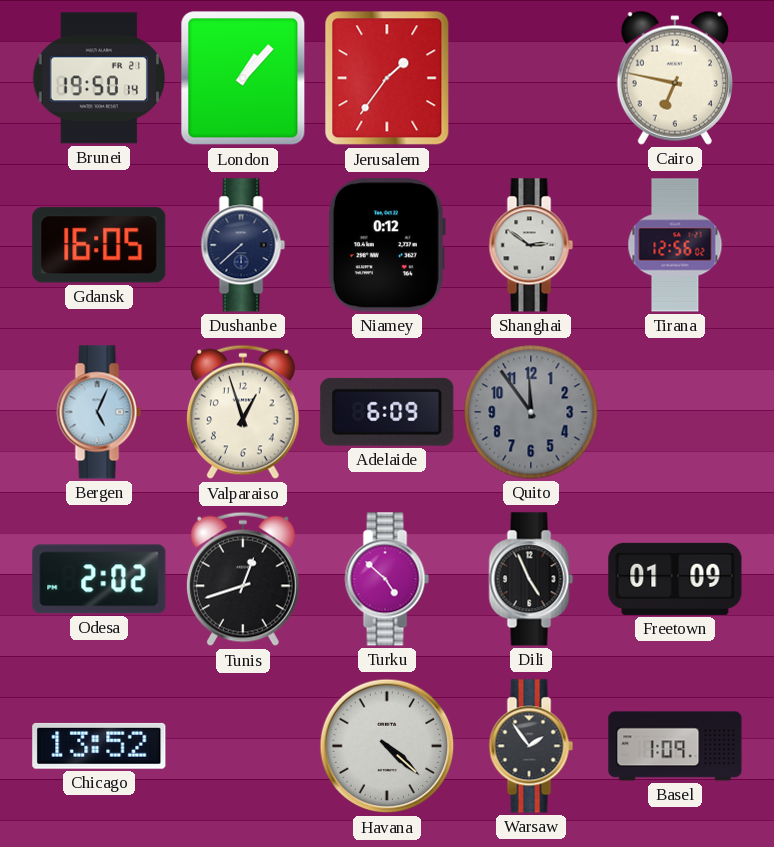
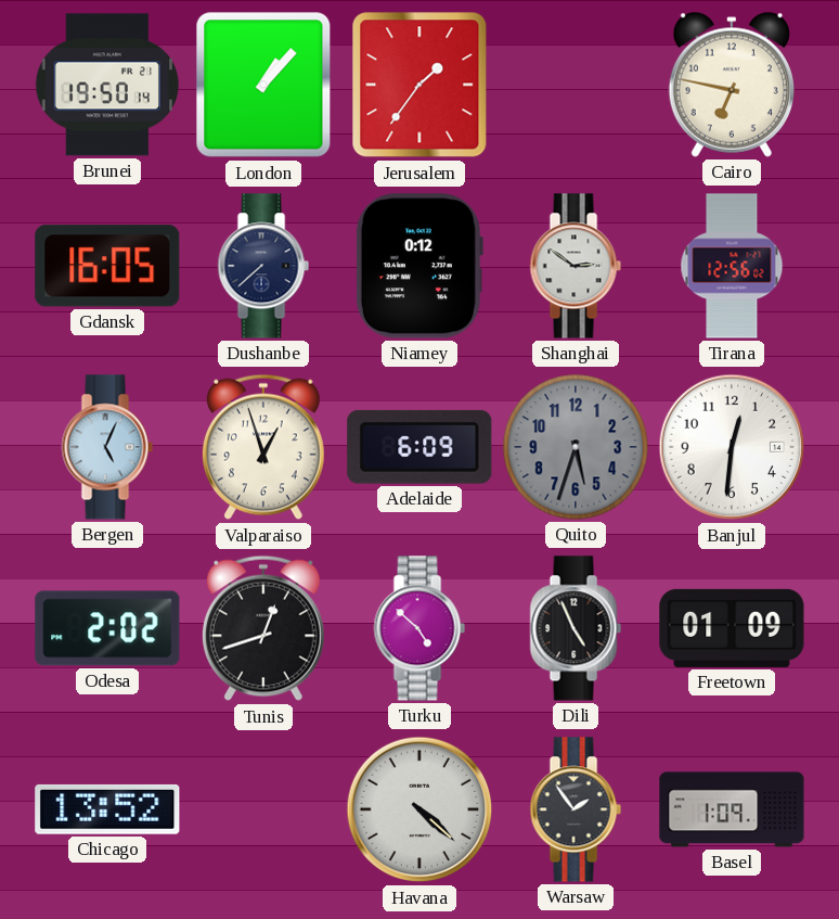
Quito: 11:54 -> 5:33 (576, 447)
Banjul: none -> 12:31 (732, 447)
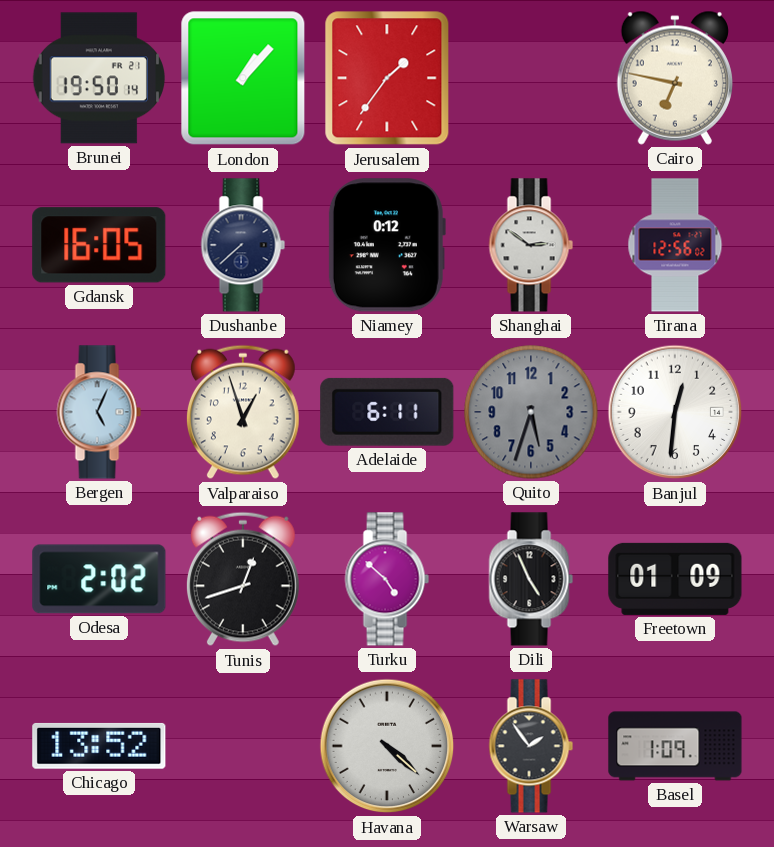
Adelaide: 6:09 -> 6:11 (387, 412)
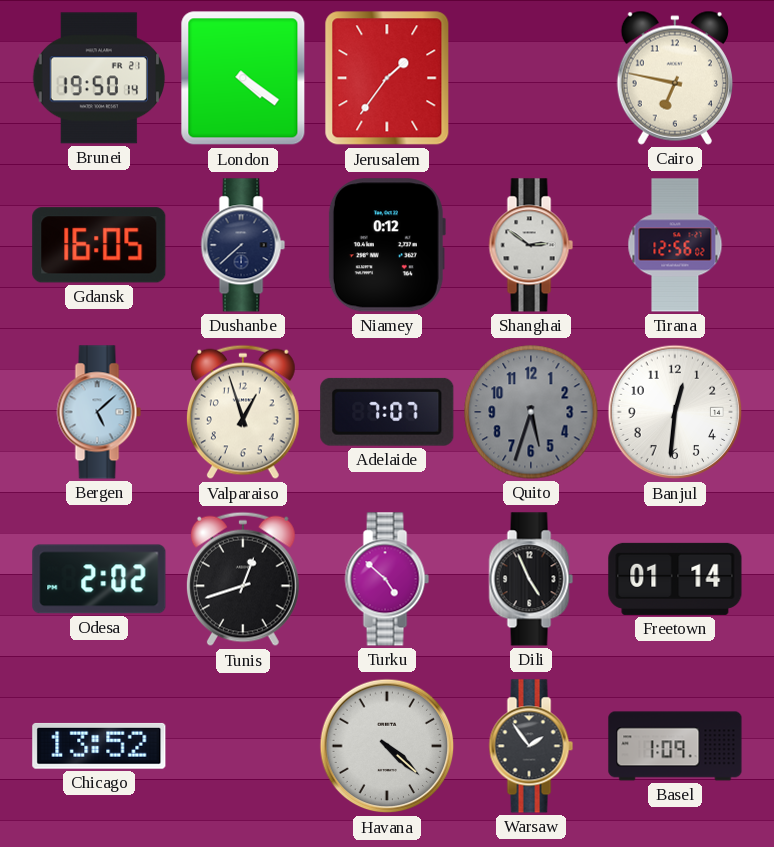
London: 1:07 -> 4:21 (243, 78)
Bergen: 5:04 -> 5:08 (99, 412)
Adelaide: 6:11 -> 7:07 (387, 412)
Freetown: 01:09 -> 01:14 (675, 579)
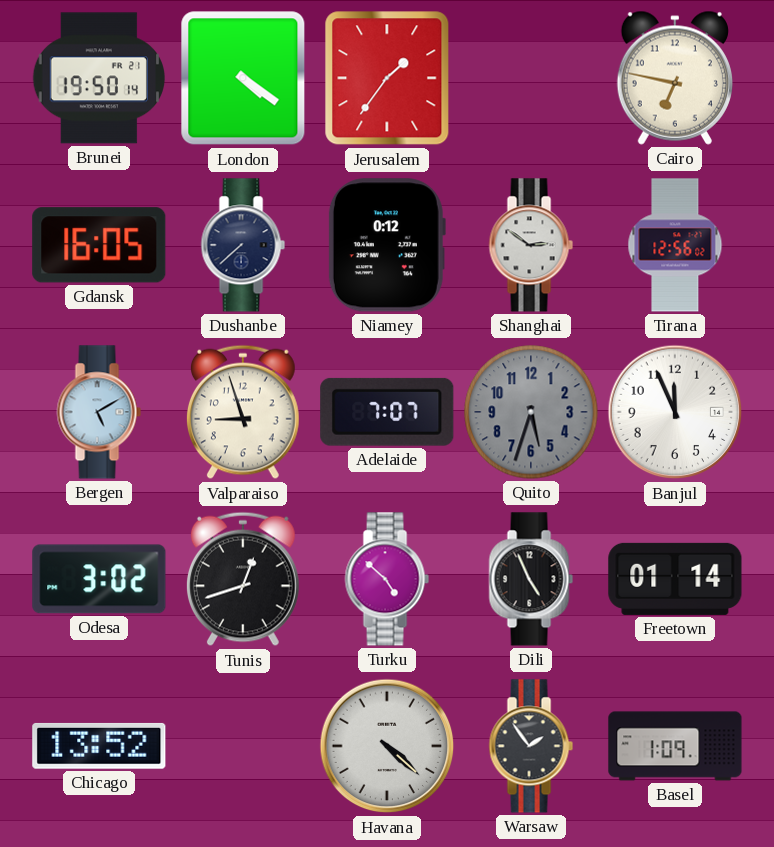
Bergen: 5:08 -> 5:10 (99, 412)
Valparaiso: 12:57 -> 8:57 (243, 412)
Banjul: 12:31 -> 11:56 (675, 412)
Odesa: 2:02 -> 3:02 (99, 579)
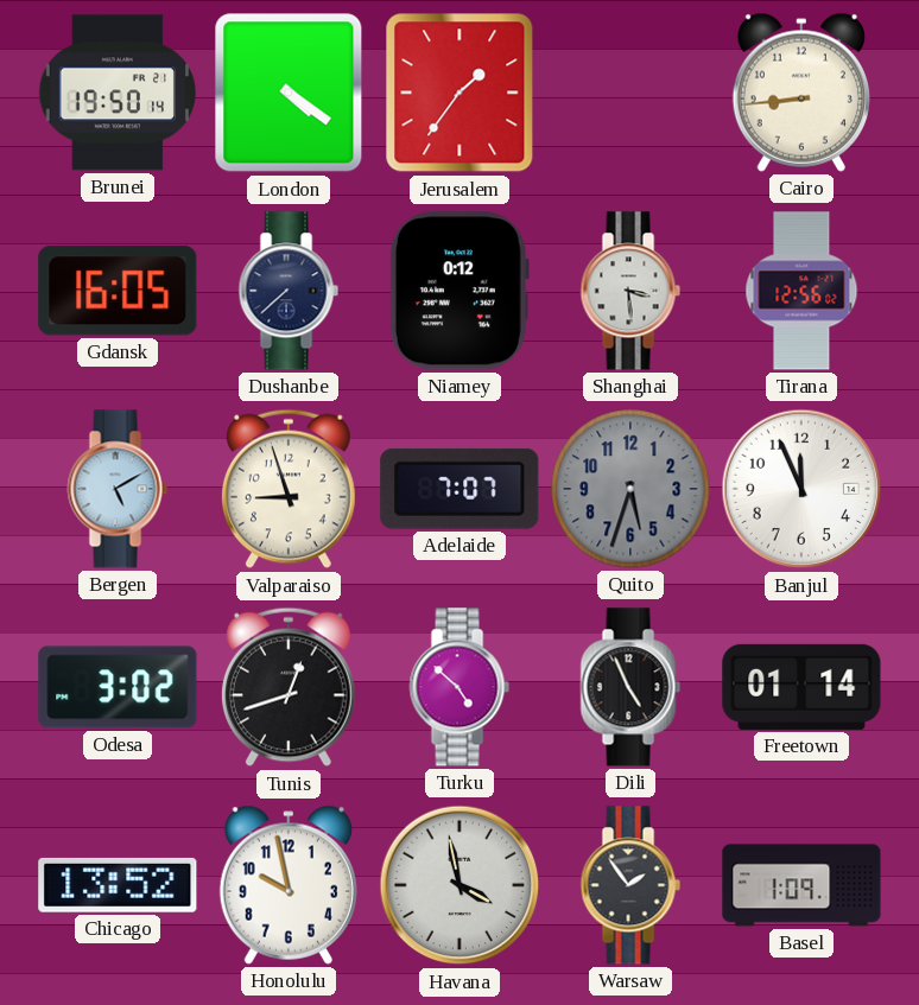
Cairo: 6:47 -> 8:44 (801, 93)
Shanghai: 2:51 -> 3:29 (630, 291)
Honolulu: none -> 9:58 (289, 885)
Havana: 4:22 -> 3:58 (459, 885)
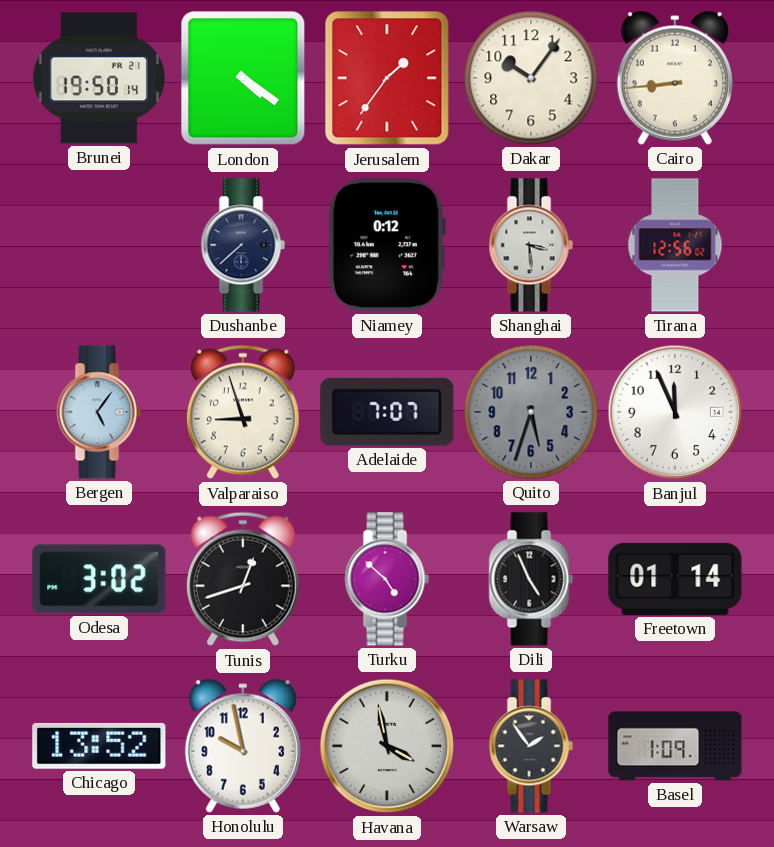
Dakar: none -> 10:06 (531, 78)
Gdansk: 16:05 -> none (118, 291)
Bergen: 5:10 -> 5:06 (99, 412)
